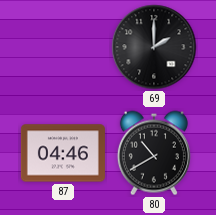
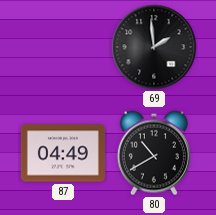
69: 2:00 -> 1:59 (154, 47)
87: 04:46 -> 04:49 (63, 153)
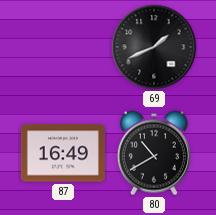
69: 1:59 -> 1:41 (154, 47)
87: 04:49 -> 16:49 (63, 153)
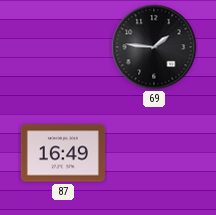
69: 1:41 -> 1:46 (154, 47)
80: 10:40 -> none (154, 153)
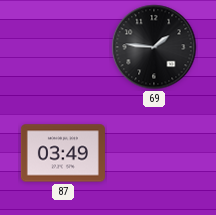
87: 16:49 -> 03:49 (63, 153)
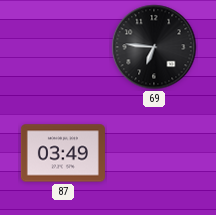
69: 1:46 -> 6:46 (154, 47)
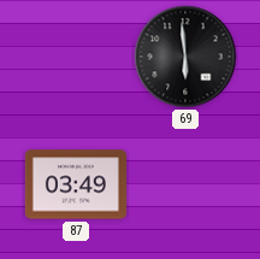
69: 6:46 -> 5:59 (185, 57)
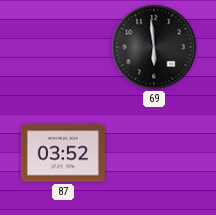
87: 03:49 -> 03:52 (63, 153)
